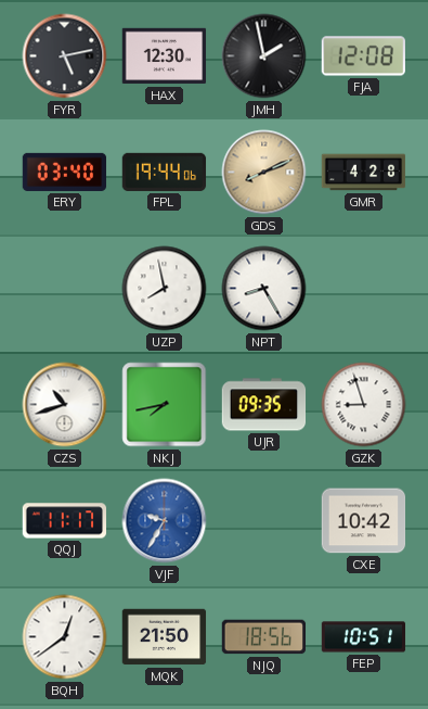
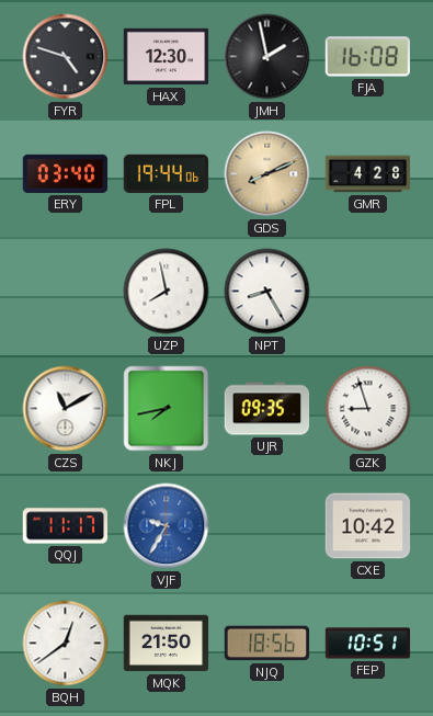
FYR: 5:13 -> 4:48 (66, 57)
FJA: 12:08 -> 16:08 (367, 57)
CZS: 10:42 -> 11:10 (66, 409)
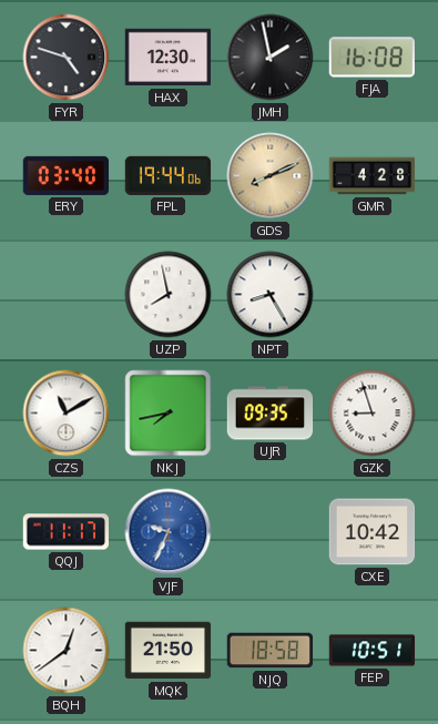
VJF: 9:35 -> 9:34 (169, 532)
NJQ: 18:56 -> 18:58 (271, 651)
